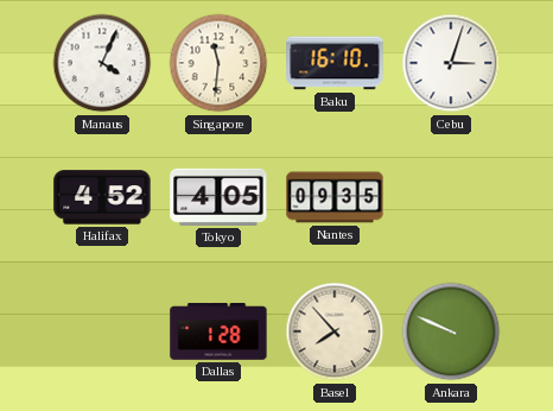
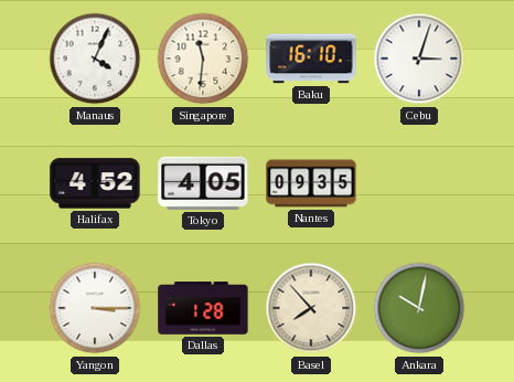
Yangon: none -> 3:15 (95, 308)
Ankara: 9:49 -> 10:02 (419, 308)
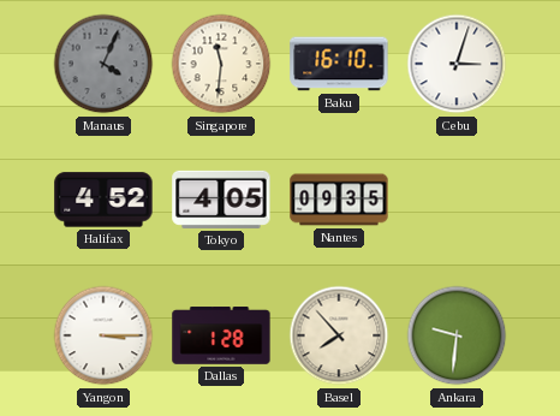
Manaus dial: white -> grey (103, 64)
Ankara: 10:02 -> 9:31 (457, 335)
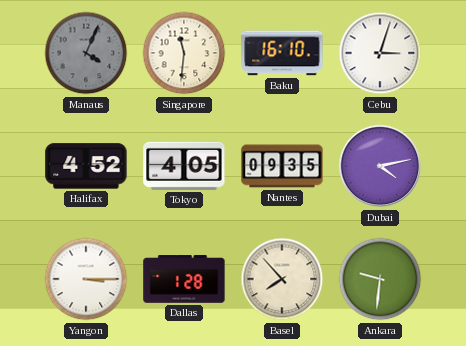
Dubai: none -> 4:13 (380, 166)
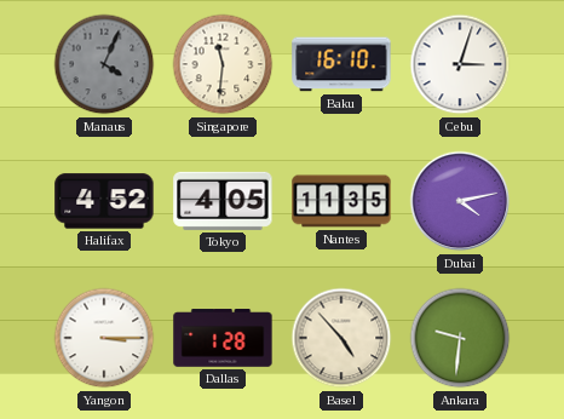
Nantes: 09:35 -> 11:35 (341, 201)
Basel: 7:53 -> 4:53 (341, 338)
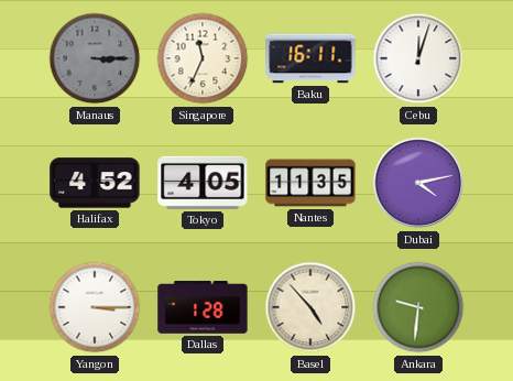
Manaus: 4:04 -> 3:15 (95, 58)
Singapore: 11:31 -> 11:34 (203, 58)
Baku: 16:10 -> 16:11 (310, 58)
Cebu: 3:03 -> 12:03 (418, 58)
